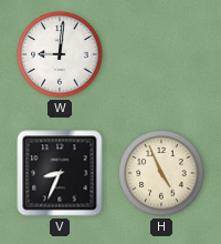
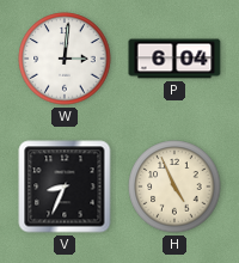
W: 9:01 -> 3:01 (65, 59)
P: none -> 6:04 (174, 59)
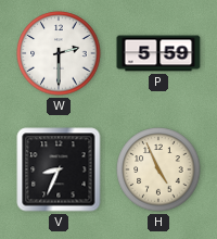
W: 3:01 -> 2:30 (59, 53)
P: 6:04 -> 5:59 (158, 53)
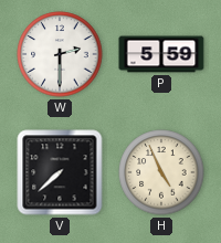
V: 8:34 -> 7:38 (60, 172)
